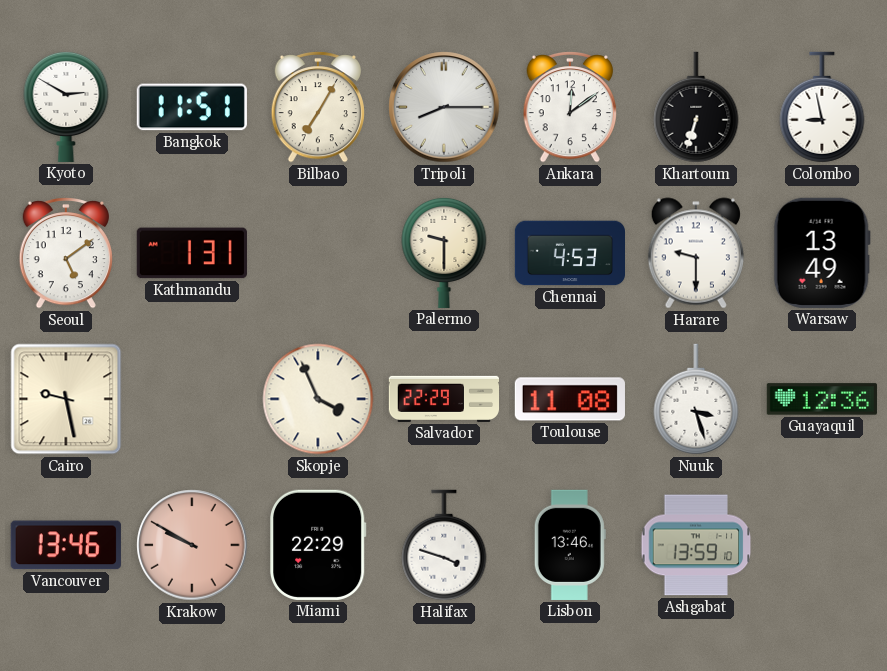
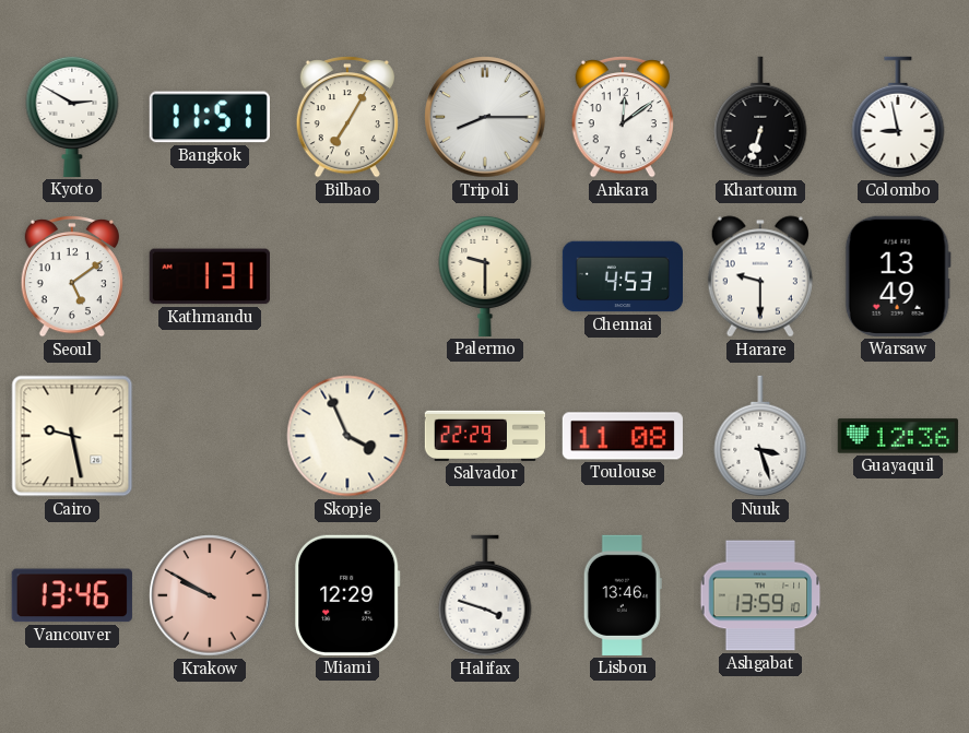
Miami: 22:29 -> 12:29 (348, 595)
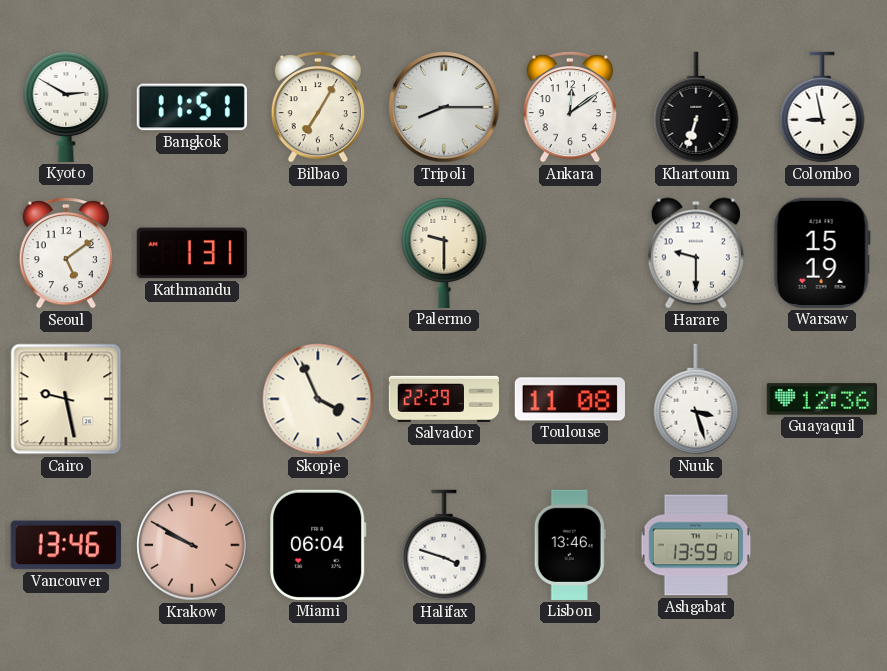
Chennai: 4:53 -> none (622, 276)
Warsaw: 13:49 -> 15:19 (822, 253)
Miami: 12:29 -> 06:04 (319, 545)
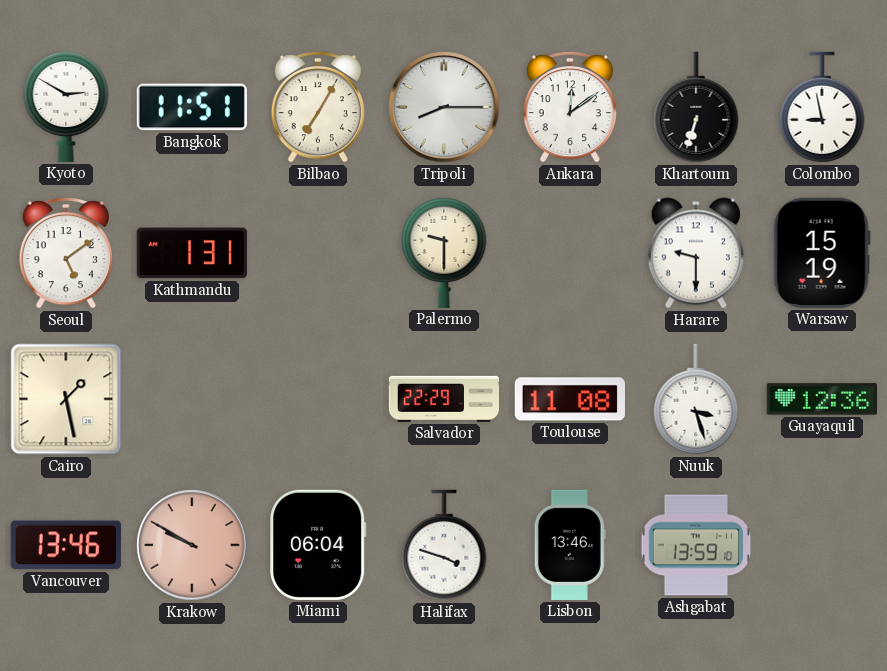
Cairo: 9:28 -> 1:28 (66, 399)
Skopje: 3:56 -> none (318, 399)
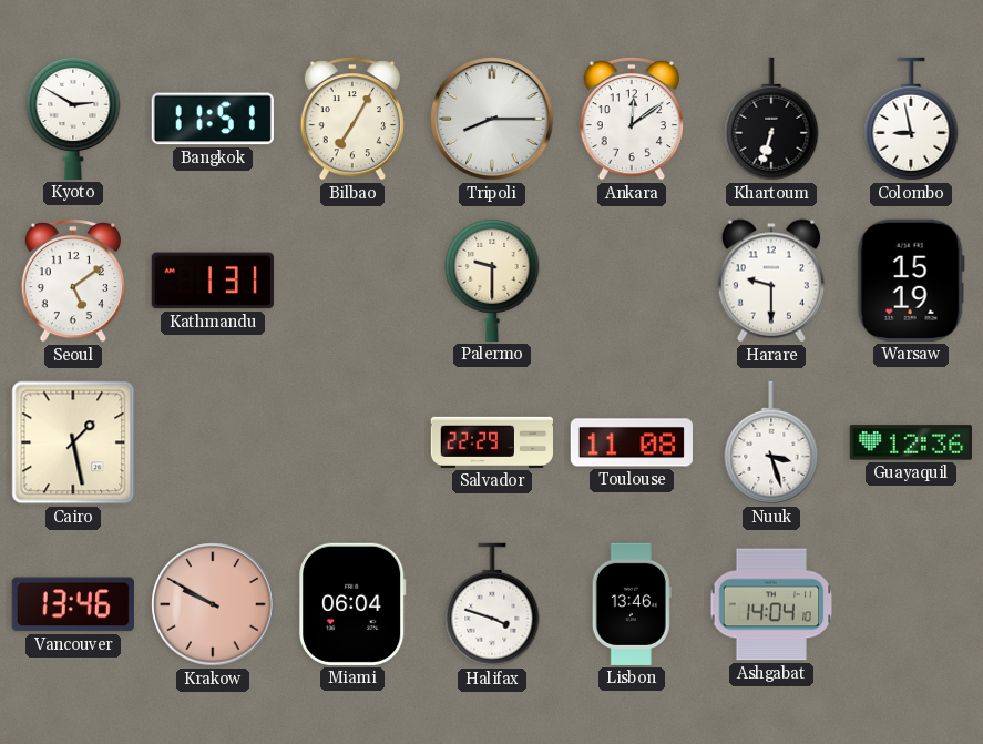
Ashgabat: 13:59 -> 14:04 (771, 604)
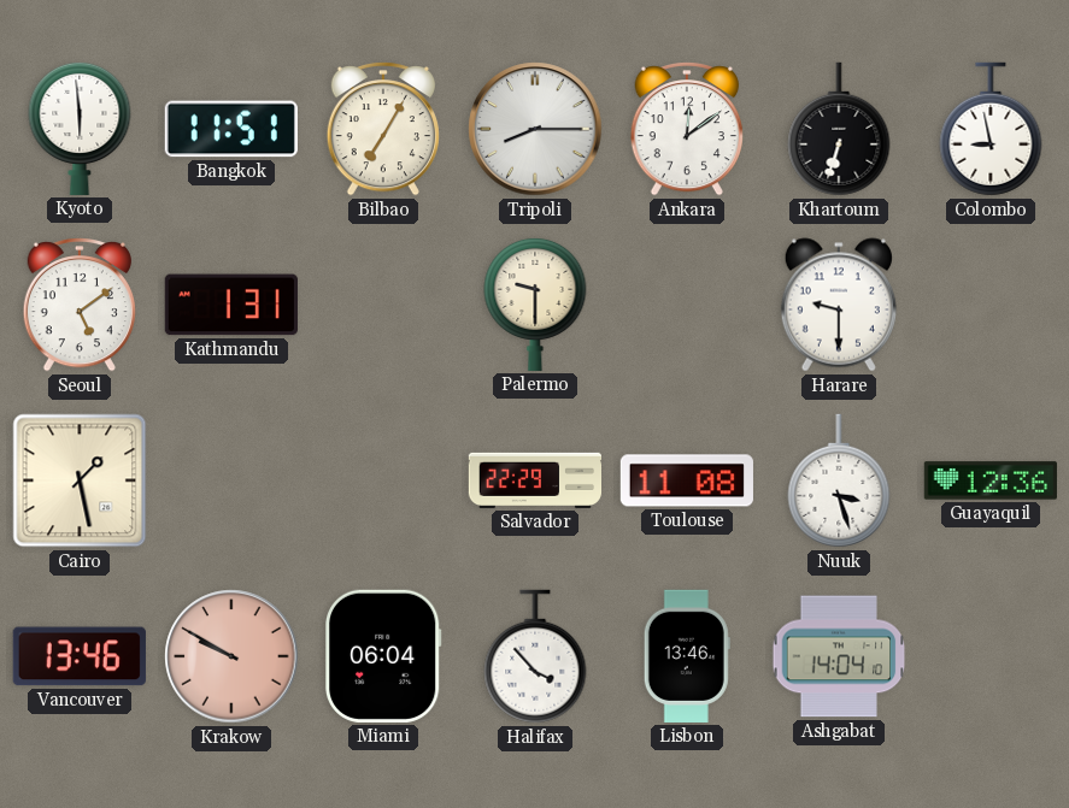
Kyoto: 2:50 -> 5:59 (80, 128)
Warsaw: 15:19 -> none (911, 281)
Halifax: 3:48 -> 3:53 (535, 656)
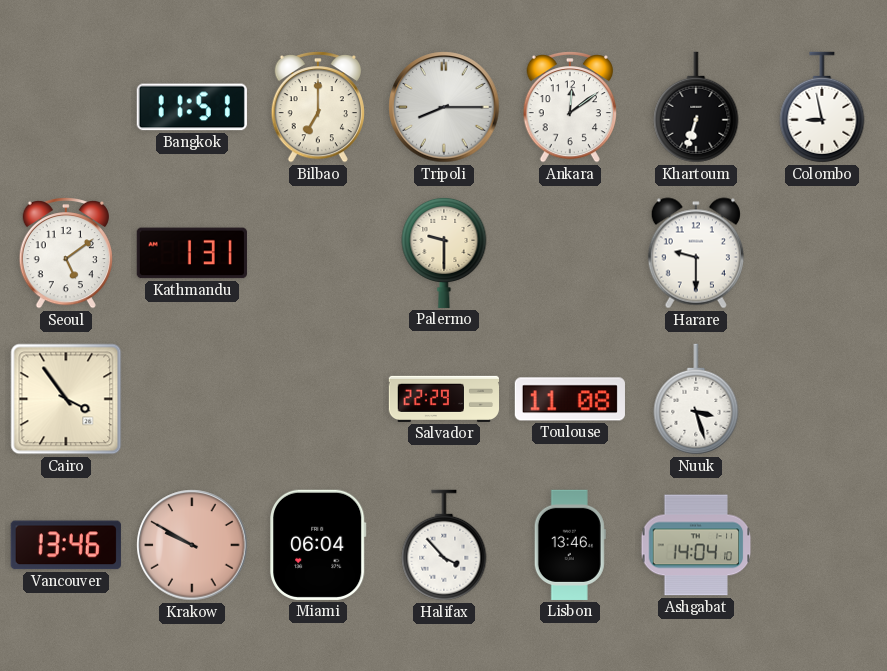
Kyoto: 5:59 -> none (80, 128)
Bilbao: 7:05 -> 7:00 (318, 108)
Cairo: 1:28 -> 3:54 (66, 399)
Guayaquil: 12:36 -> none (989, 480)
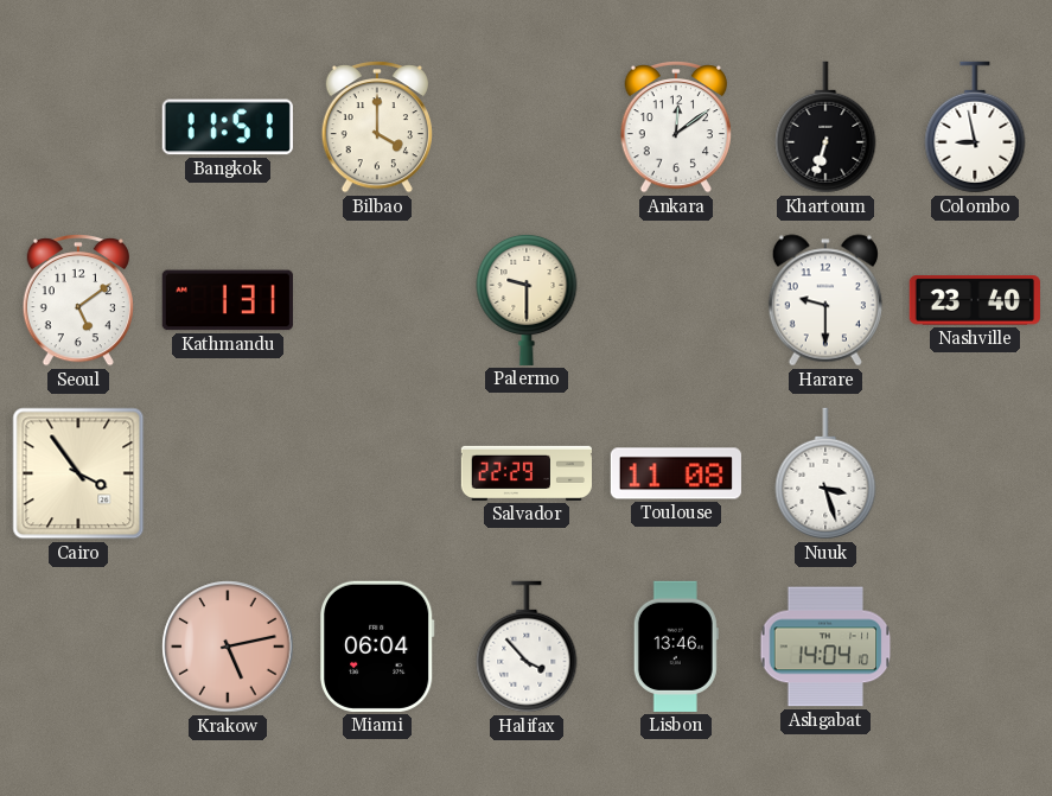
Bilbao: 7:00 -> 4:00 (377, 128)
Tripoli: 8:15 -> none (444, 107)
Nashville: none -> 23:40 (975, 300)
Vancouver: 13:46 -> none (66, 545)
Krakow: 9:50 -> 5:13 (228, 647)
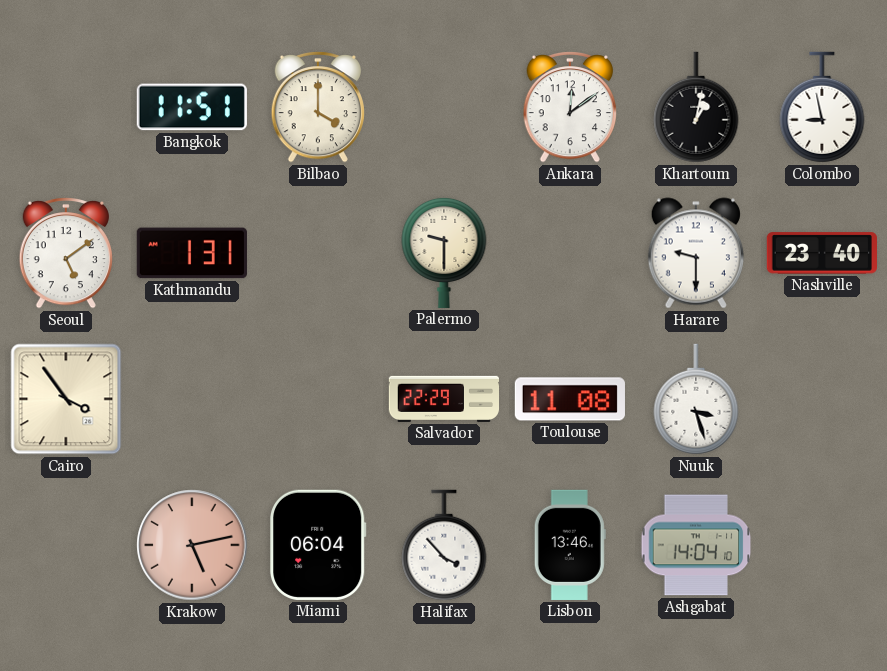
Khartoum: 6:33 -> 1:02 (696, 107)
